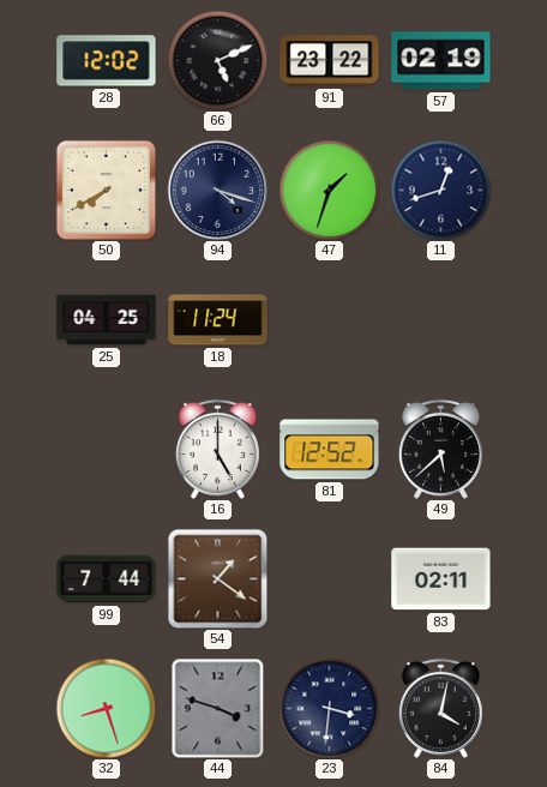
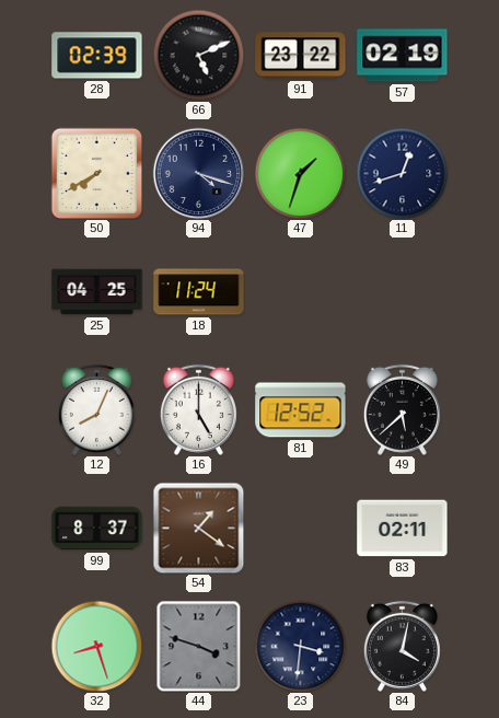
28: 12:02 -> 02:39 (97, 56)
12: none -> 8:04 (96, 409)
99: 7:44 -> 8:37 (97, 529)
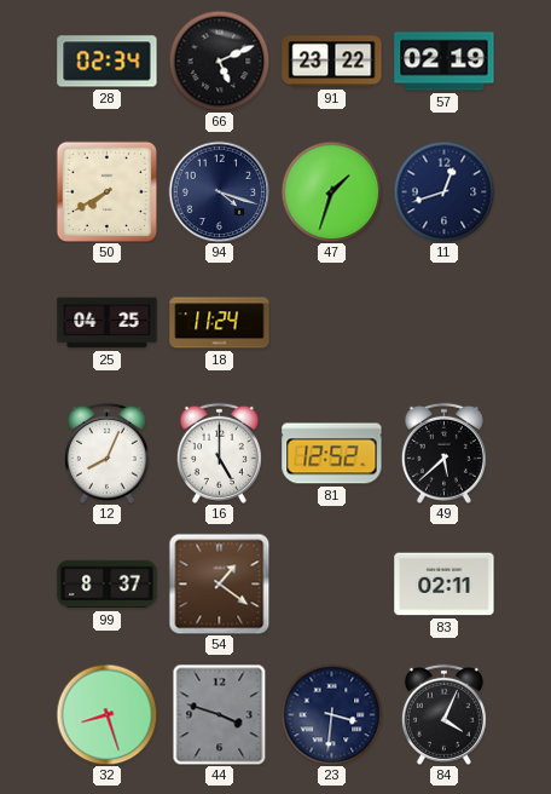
28: 02:39 -> 02:34 (108, 62)
84: 4:02 -> 4:04 (443, 714)
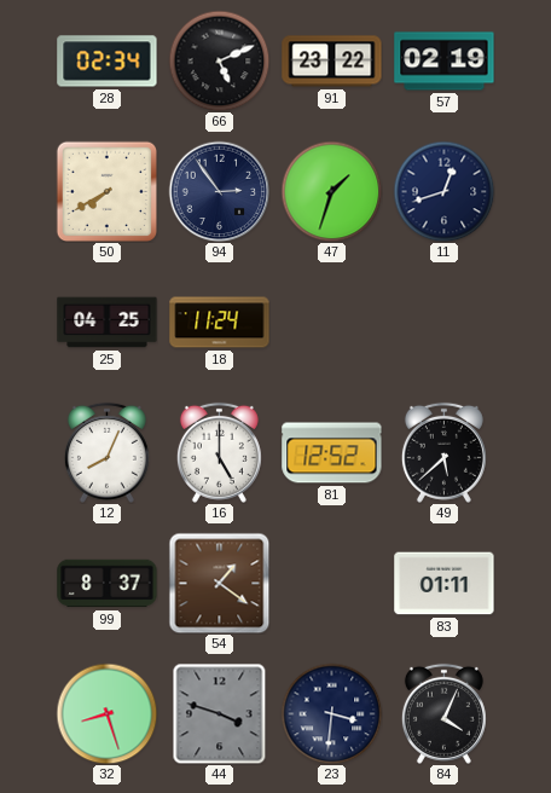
94: 4:18 -> 2:54 (219, 191)
83: 02:11 -> 01:11 (445, 584)
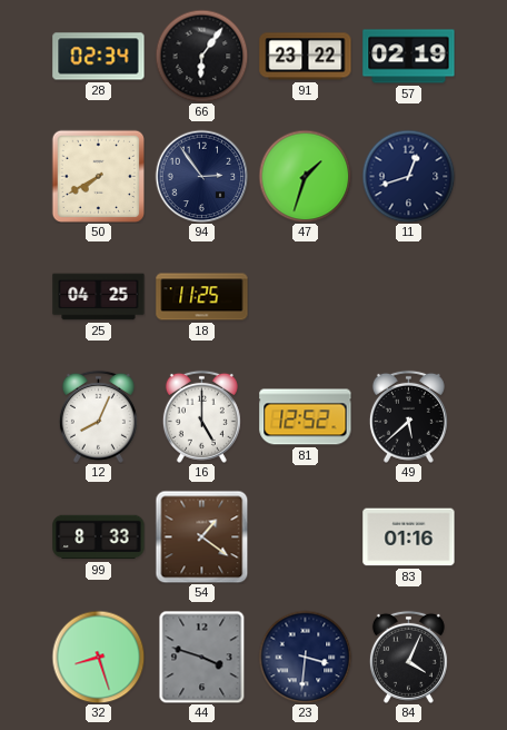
66: 5:11 -> 6:06 (201, 56)
18: 11:24 -> 11:25 (202, 297)
99: 8:37 -> 8:33 (99, 537)
83: 01:11 -> 01:16 (409, 537)
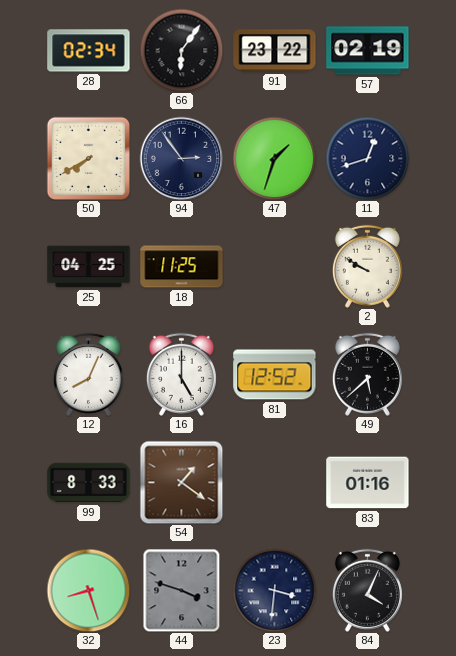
2: none -> 9:50 (367, 266)
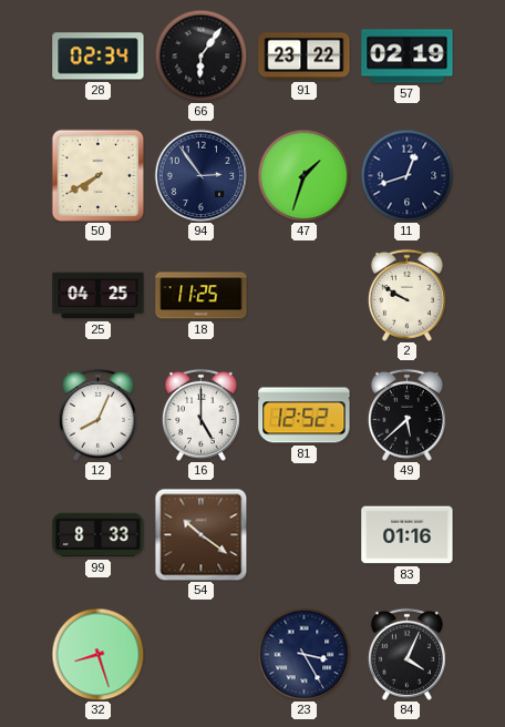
54: 1:21 -> 10:21 (200, 534)
44: 3:48 -> none (182, 590)
23: 3:31 -> 3:25 (303, 654)
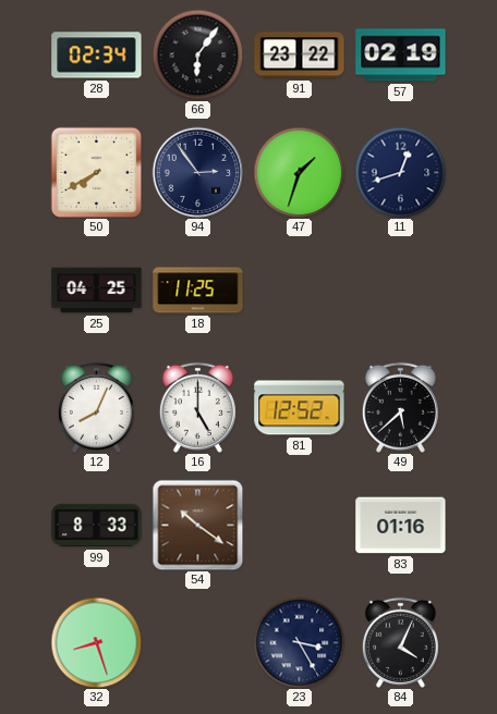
2: 9:50 -> none (406, 295)
